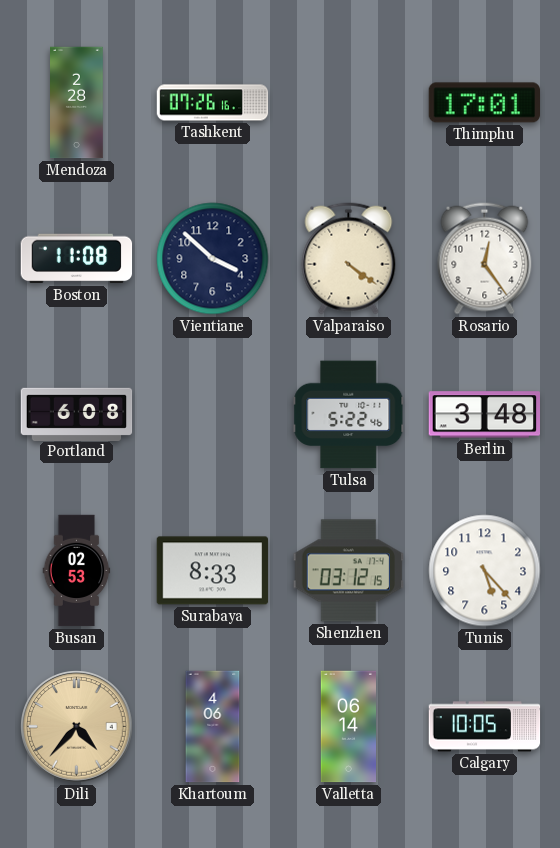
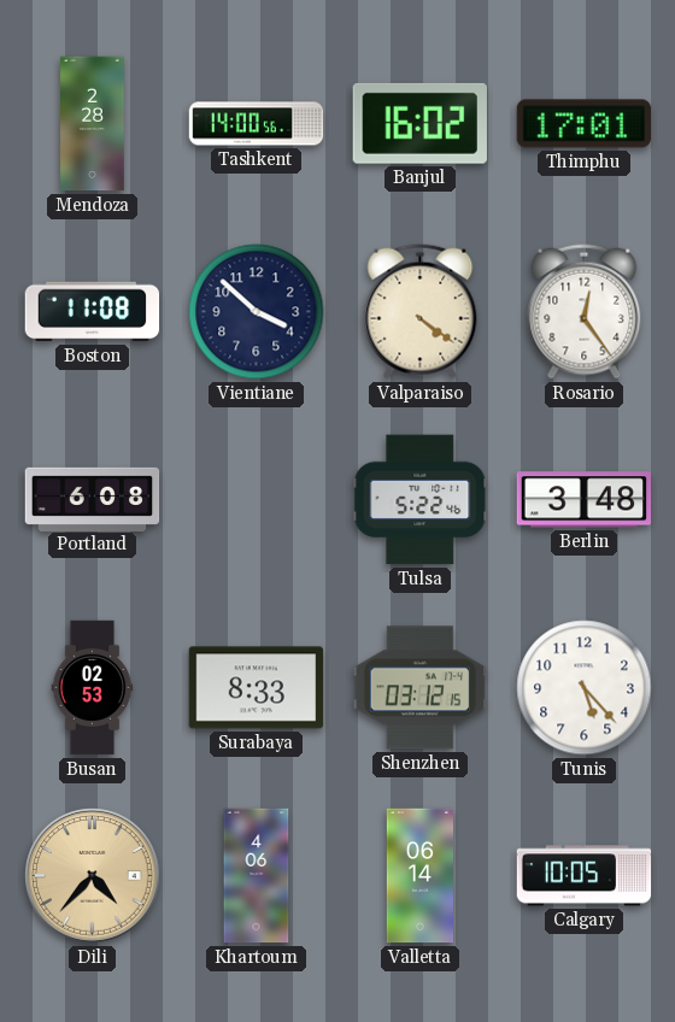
Tashkent: 07:26 -> 14:00 (257, 124)
Banjul: none -> 16:02 (419, 123)
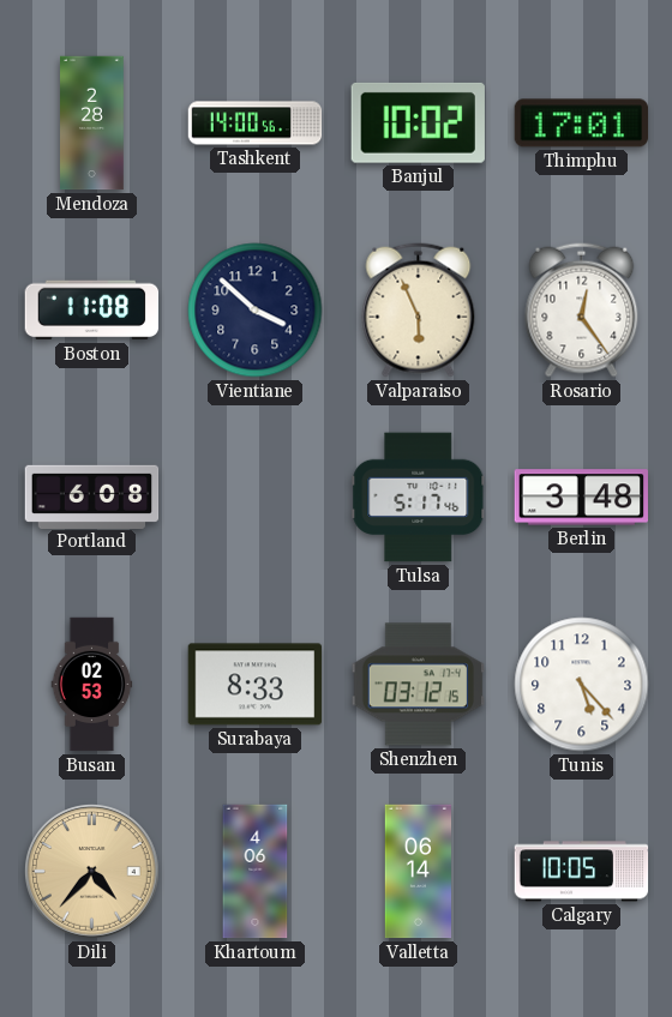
Banjul: 16:02 -> 10:02 (418, 122)
Valparaiso: 4:21 -> 5:56 (419, 311)
Tulsa: 5:22 -> 5:17 (419, 498)
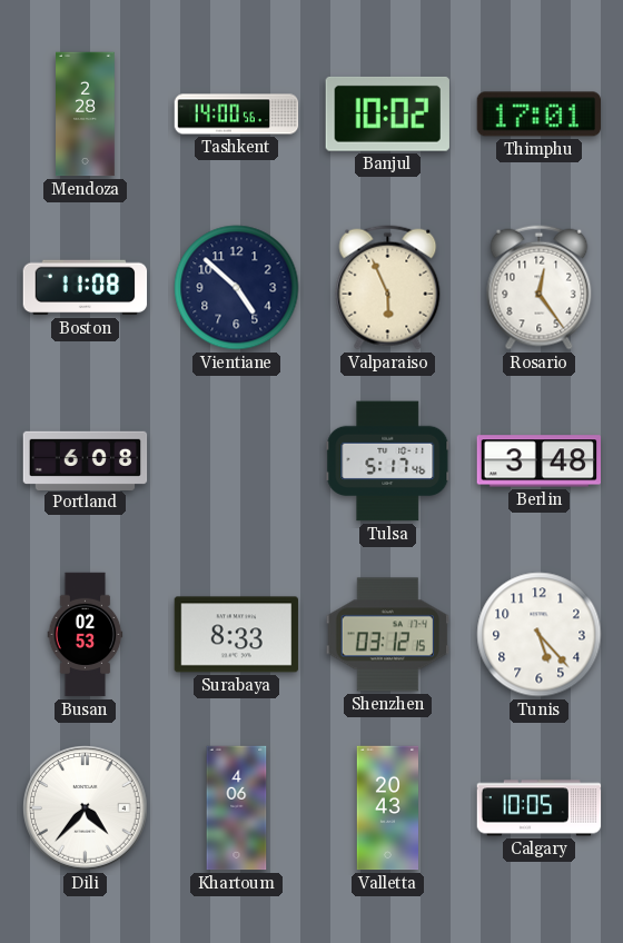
Vientiane: 3:52 -> 4:52 (237, 288)
Dili dial: champagne -> white (86, 808)
Valletta: 06:14 -> 20:43 (387, 808)
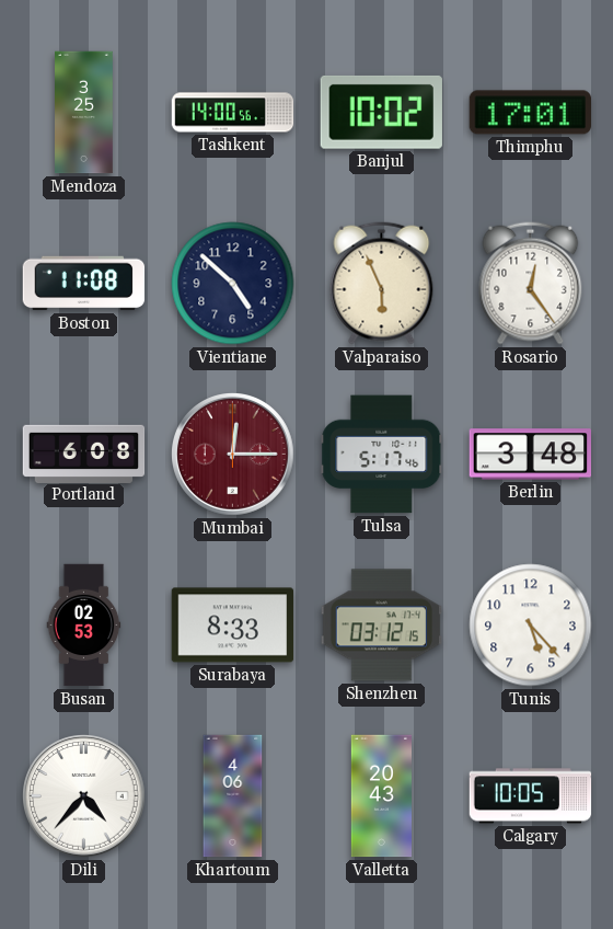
Mendoza: 2:28 -> 3:25 (84, 113)
Mumbai: none -> 12:15 (233, 455)
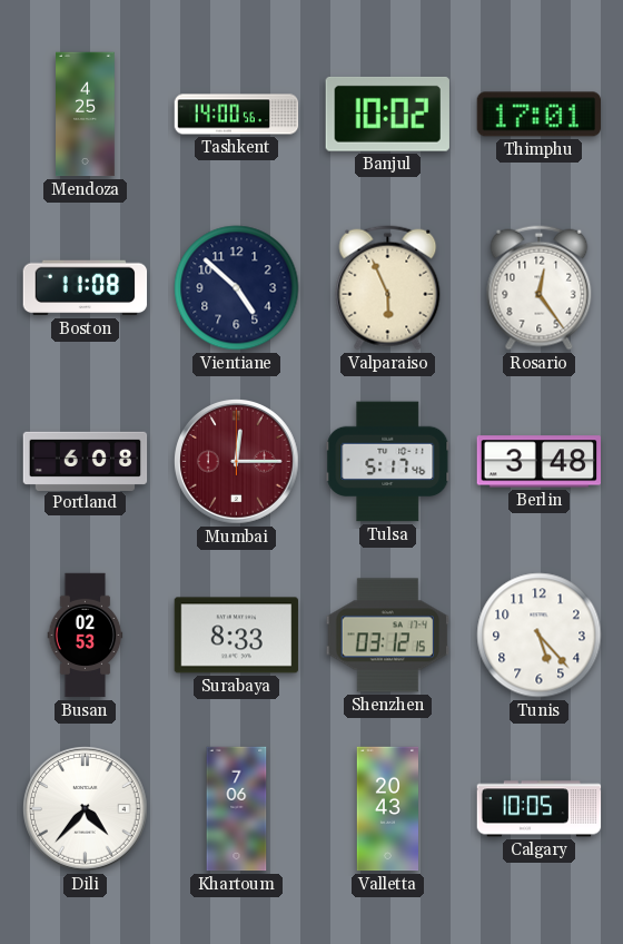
Mendoza: 3:25 -> 4:25 (86, 115)
Khartoum: 4:06 -> 7:06 (237, 809)
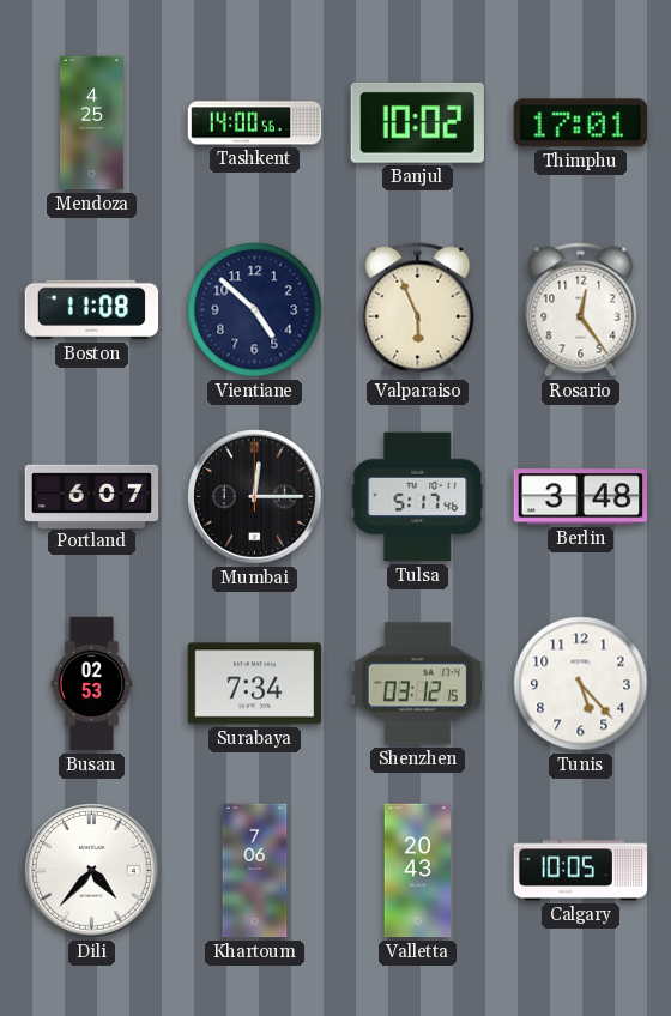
Portland: 6:08 -> 6:07 (92, 496)
Mumbai dial: burgundy -> black (255, 497)
Surabaya: 8:33 -> 7:34 (255, 684)
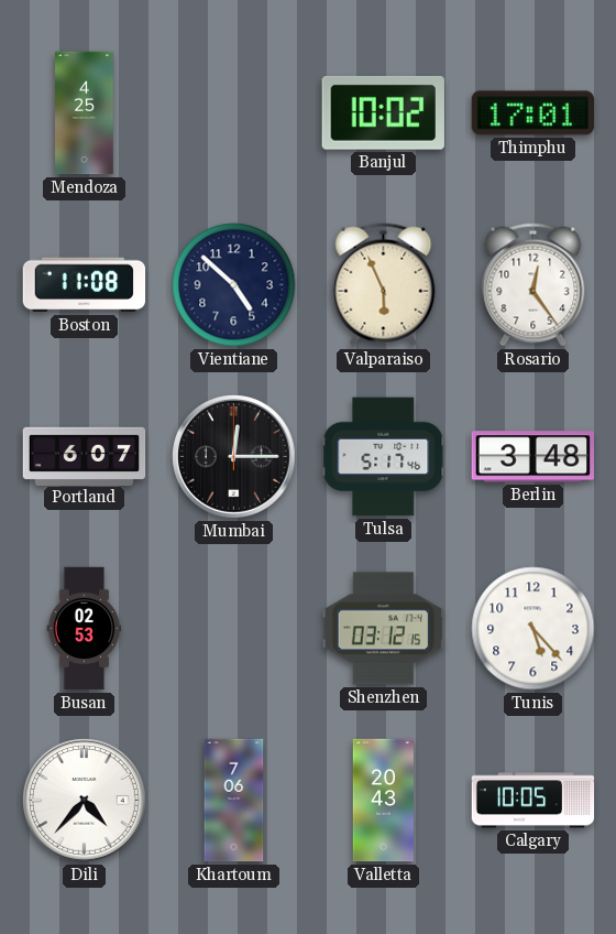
Tashkent: 14:00 -> none (255, 123)
Surabaya: 7:34 -> none (255, 684)
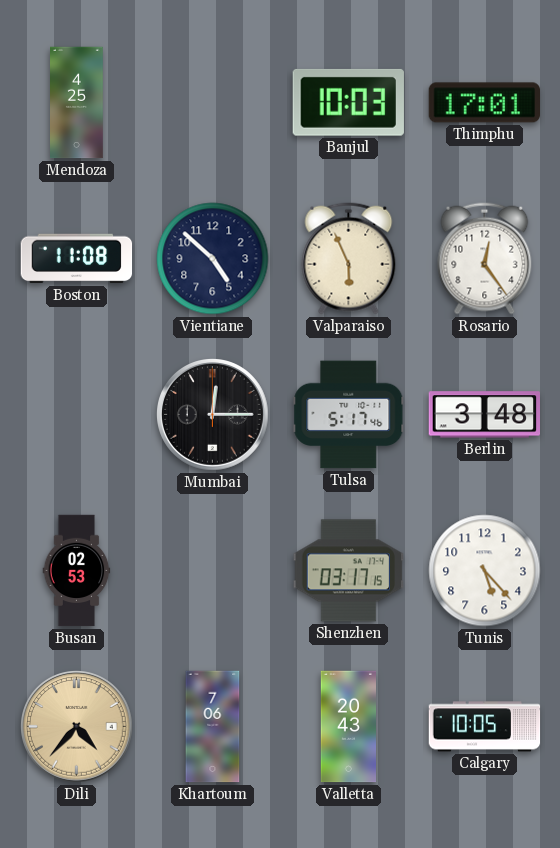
Banjul: 10:02 -> 10:03 (348, 102)
Portland: 6:07 -> none (85, 456)
Shenzhen: 03:12 -> 03:17 (348, 571)
Dili dial: white -> champagne (77, 727)
